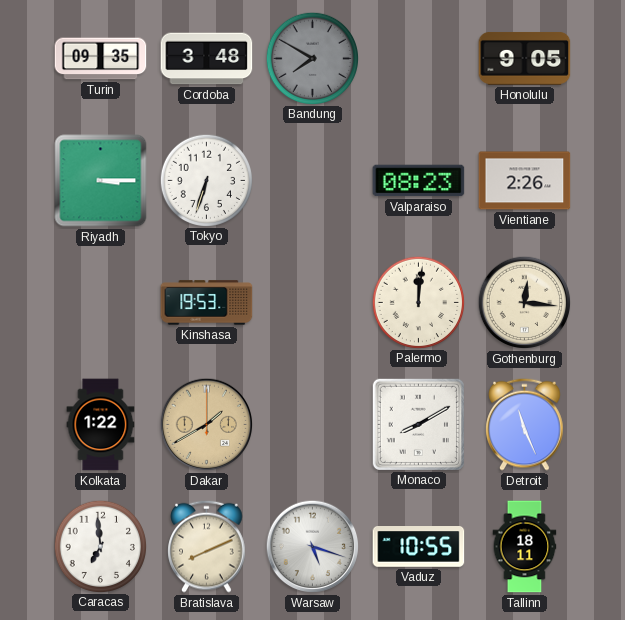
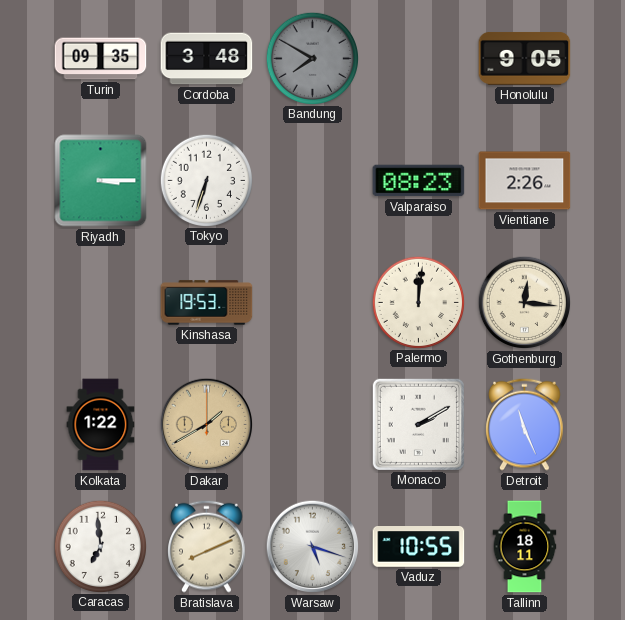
Monaco: 8:10 -> 2:10 (418, 424)
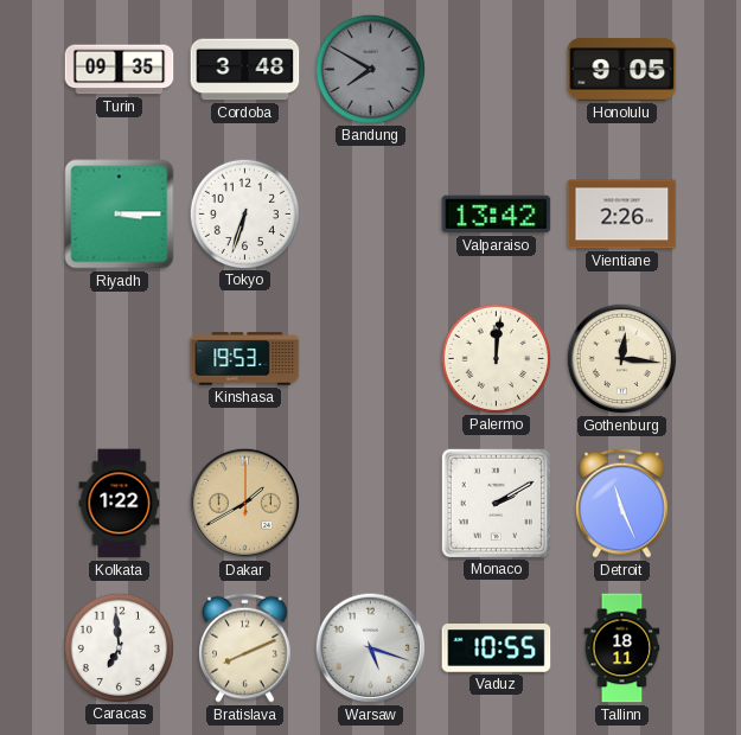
Valparaiso: 08:23 -> 13:42 (497, 215)
